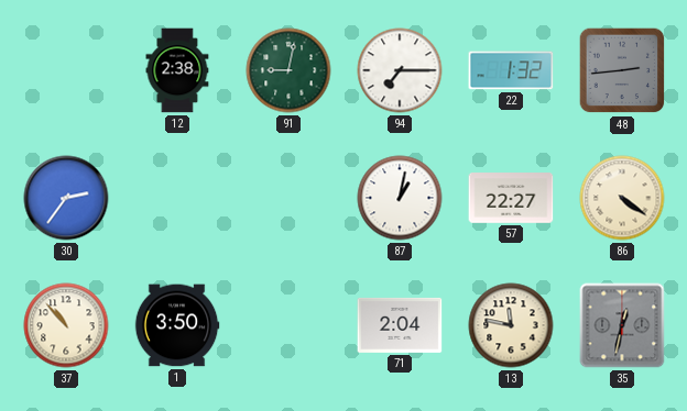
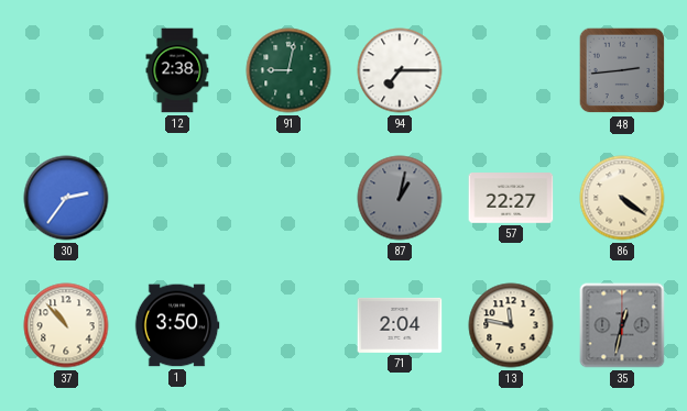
22: 1:32 -> none (511, 70)
87 dial: white -> grey (400, 198)
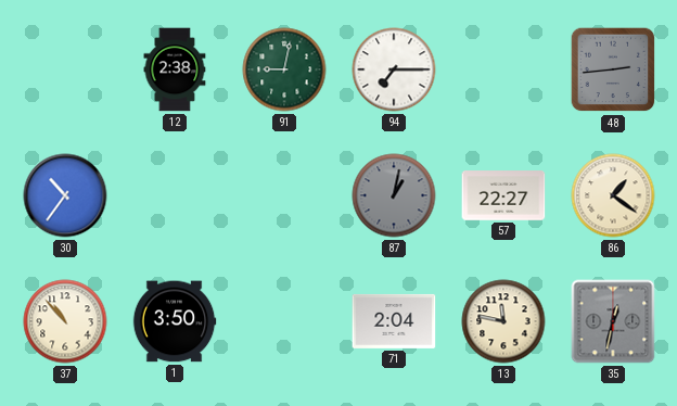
30: 2:36 -> 10:36 (65, 195)
86: 4:21 -> 1:21 (613, 195)
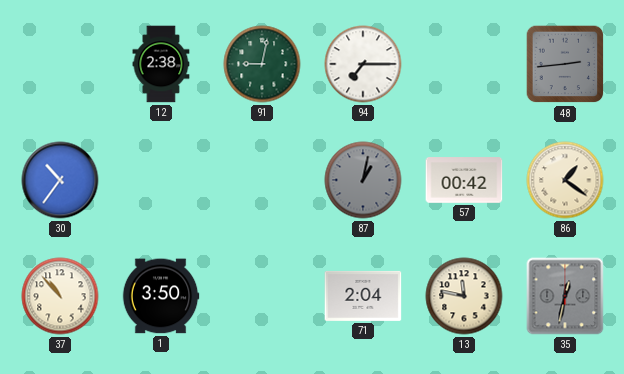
57: 22:27 -> 00:42 (464, 180)
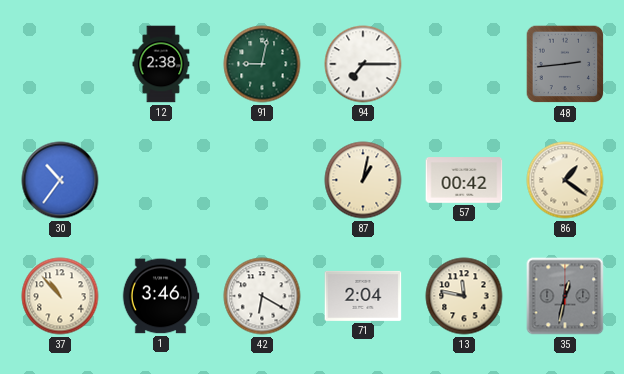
87 dial: grey -> cream (363, 180)
1: 3:50 -> 3:46 (161, 296)
42: none -> 6:20 (262, 296)
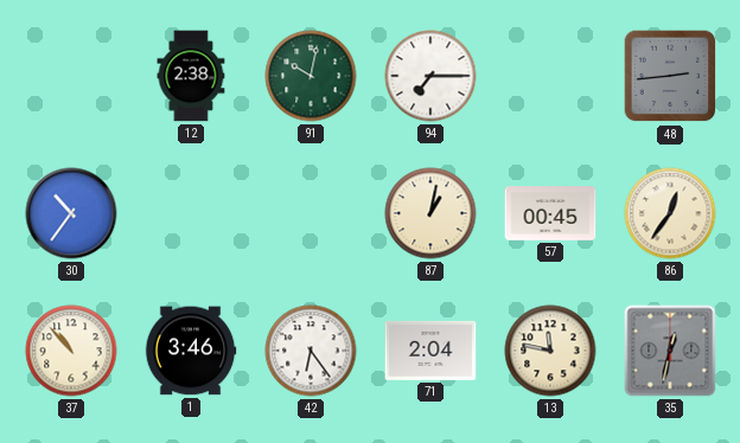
91: 9:02 -> 10:02 (311, 76)
57: 00:42 -> 00:45 (550, 213)
86: 1:21 -> 12:36 (670, 213)
42: 6:20 -> 6:24 (311, 351)
